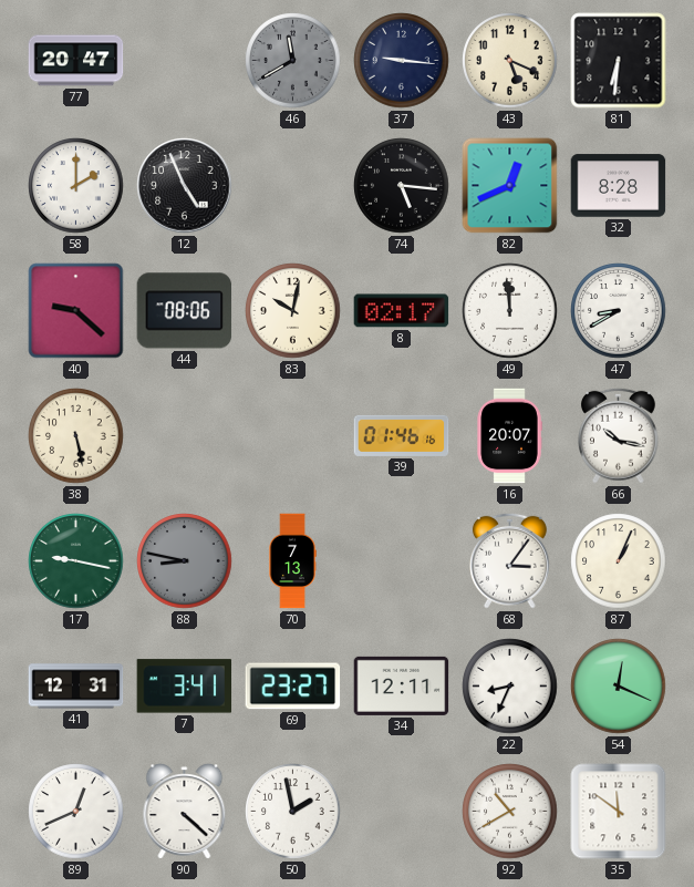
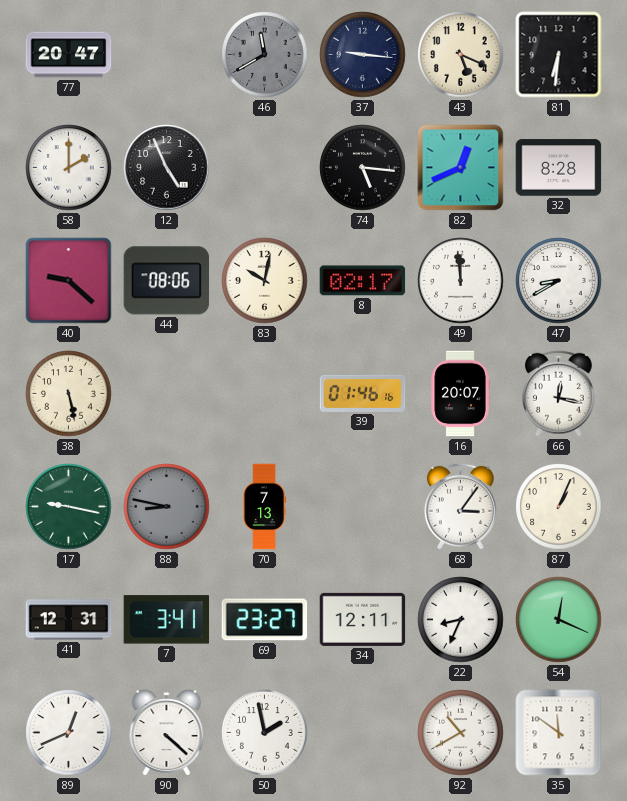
66: 10:17 -> 12:17 (558, 393)
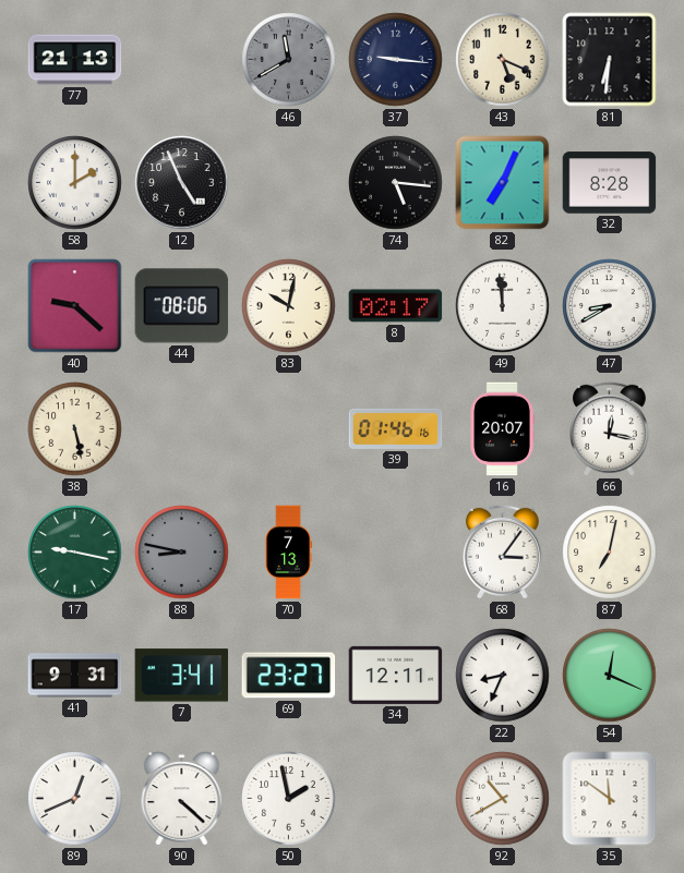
77: 20:47 -> 21:13 (75, 60)
82: 12:41 -> 7:04 (503, 183)
87: 1:04 -> 7:02 (610, 553)
41: 12:31 -> 9:31 (75, 676)
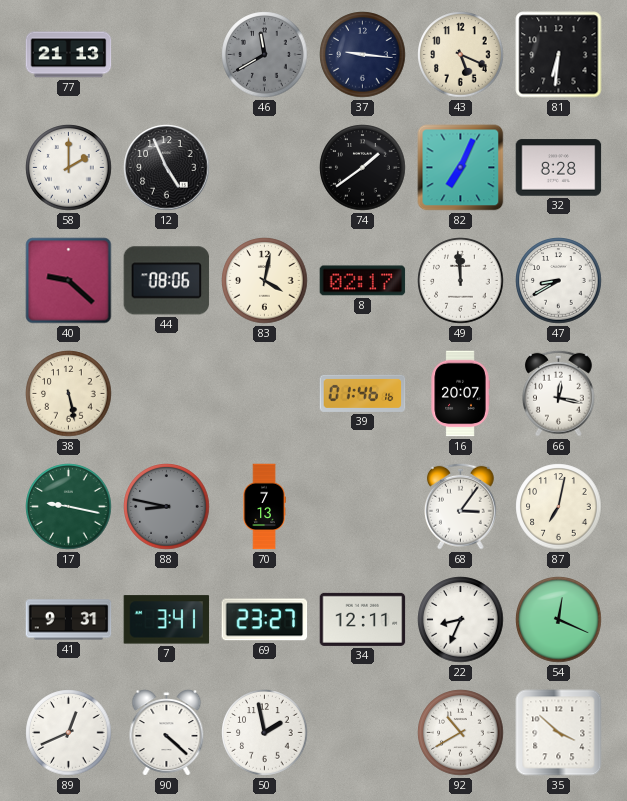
74: 5:16 -> 1:39 (363, 168)
83: 10:02 -> 4:02 (265, 281)
35: 11:51 -> 3:52 (559, 733)
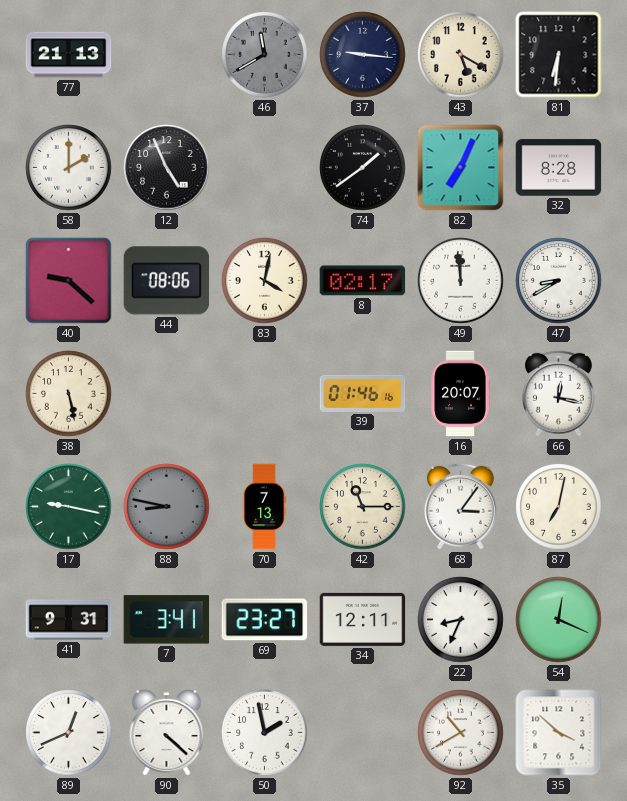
43: 5:19 -> 5:20 (461, 55)
42: none -> 11:15 (363, 507)
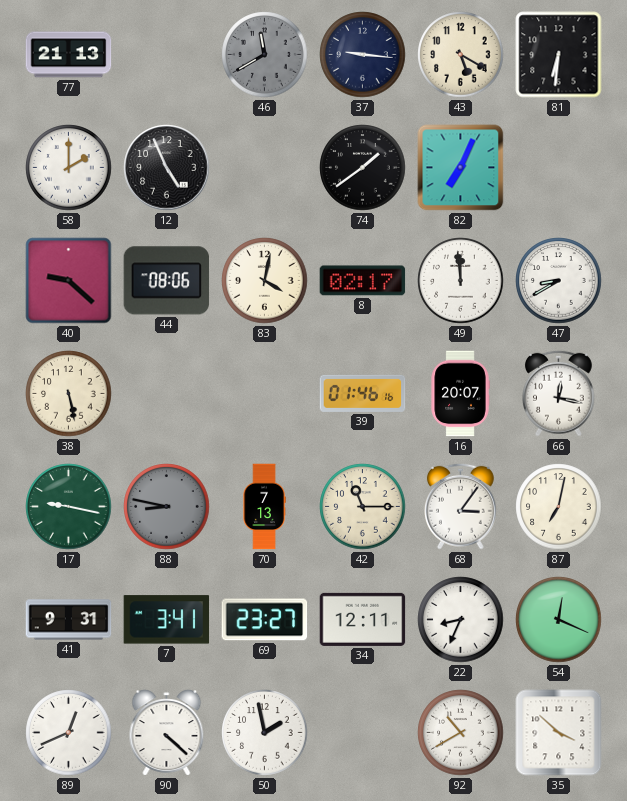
32: 8:28 -> none (559, 168)
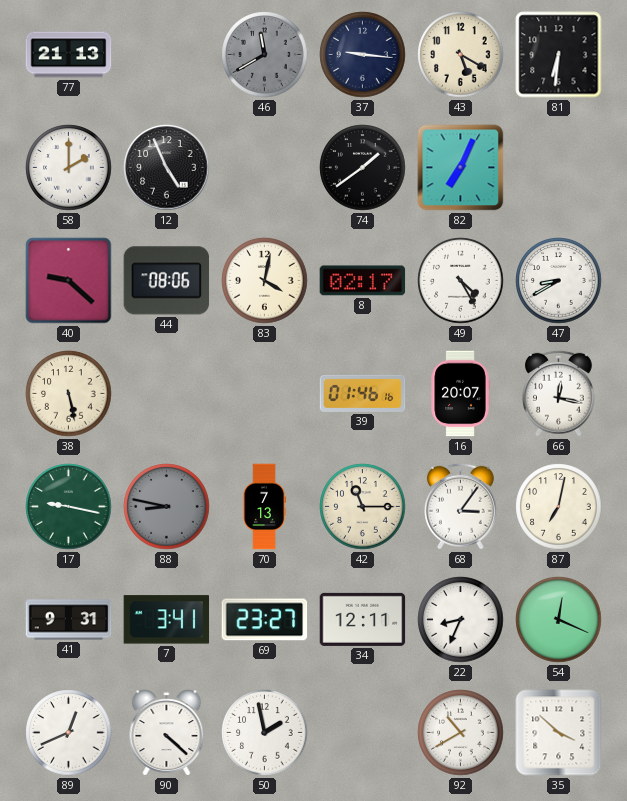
49: 11:59 -> 4:25 (461, 281)
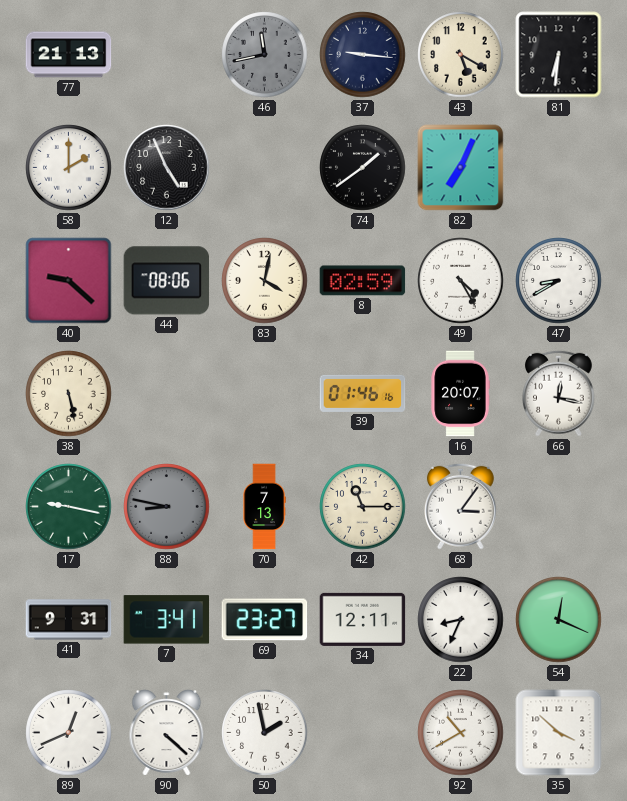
46: 11:40 -> 11:43 (265, 55)
8: 02:17 -> 02:59 (363, 281)
87: 7:02 -> none (559, 507)
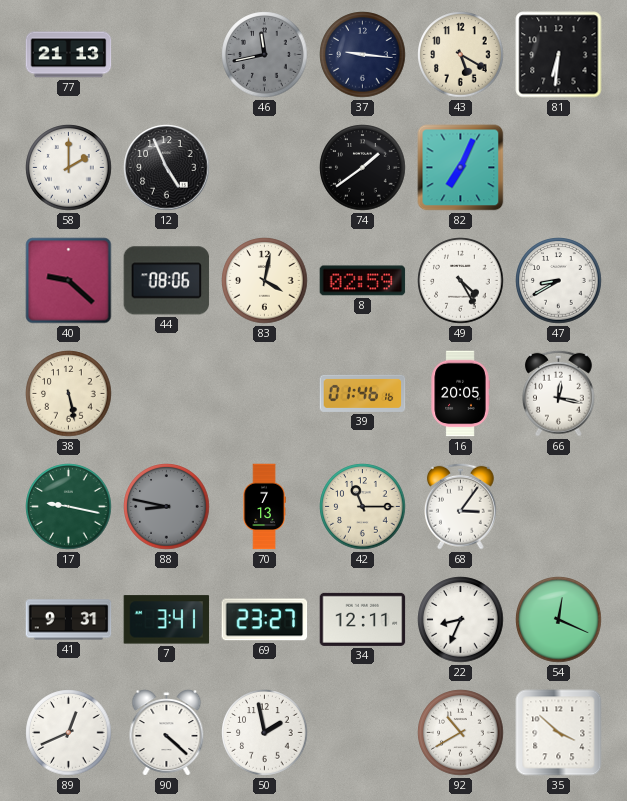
16: 20:07 -> 20:05 (460, 394)
